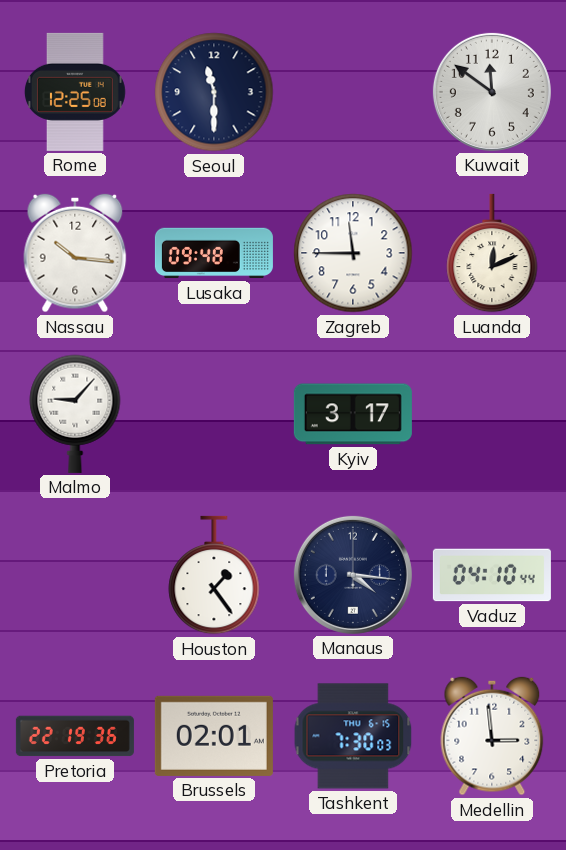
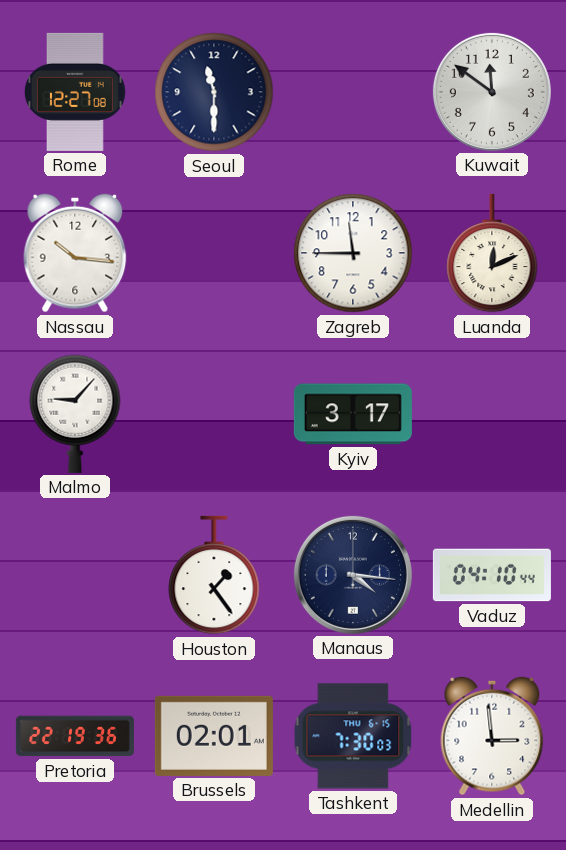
Rome: 12:25 -> 12:27 (75, 92)
Lusaka: 09:48 -> none (214, 253)
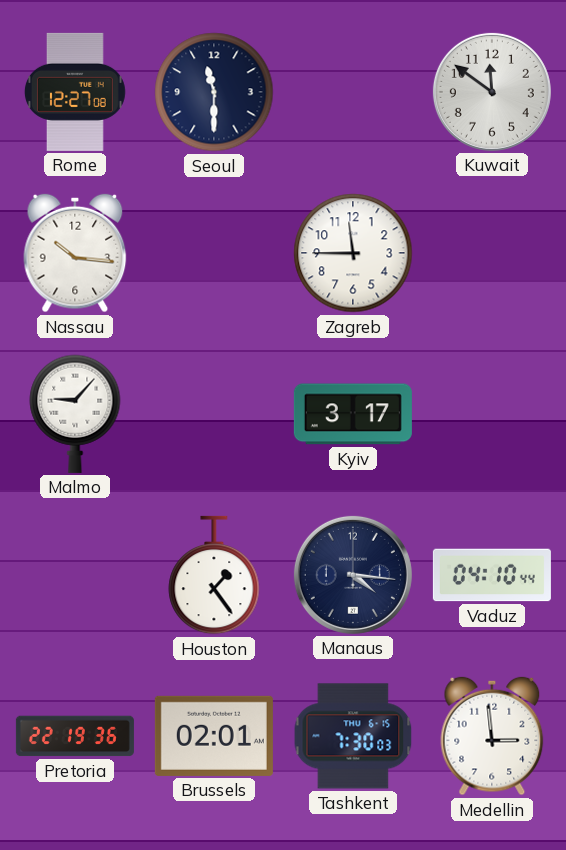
Luanda: 12:11 -> none (492, 253)
